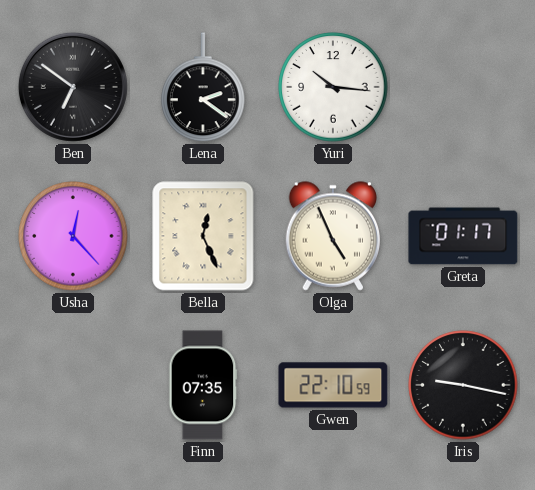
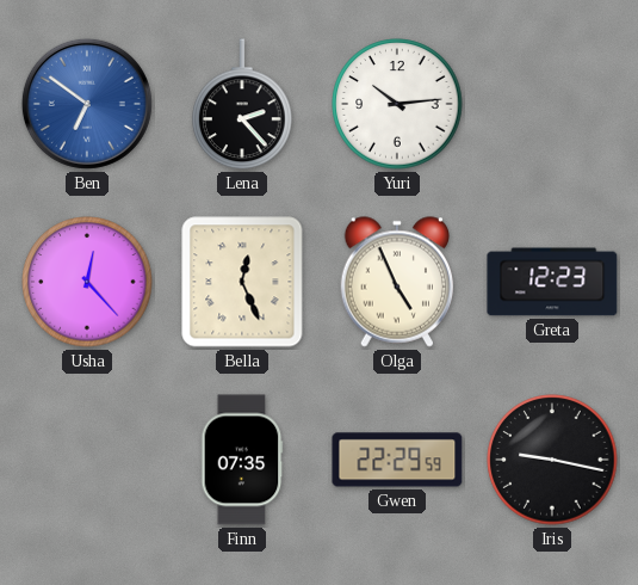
Ben dial: black -> blue (87, 104)
Lena: 2:21 -> 2:23 (242, 105)
Yuri: 10:16 -> 10:14 (397, 104)
Greta: 01:17 -> 12:23 (552, 282)
Gwen: 22:10 -> 22:29 (397, 460)
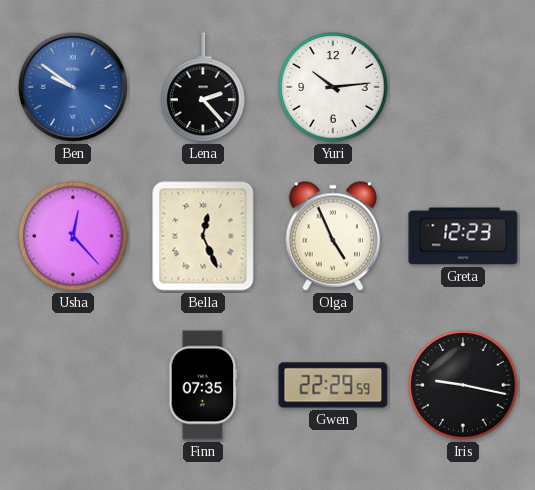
Ben: 6:51 -> 9:51 (73, 87)
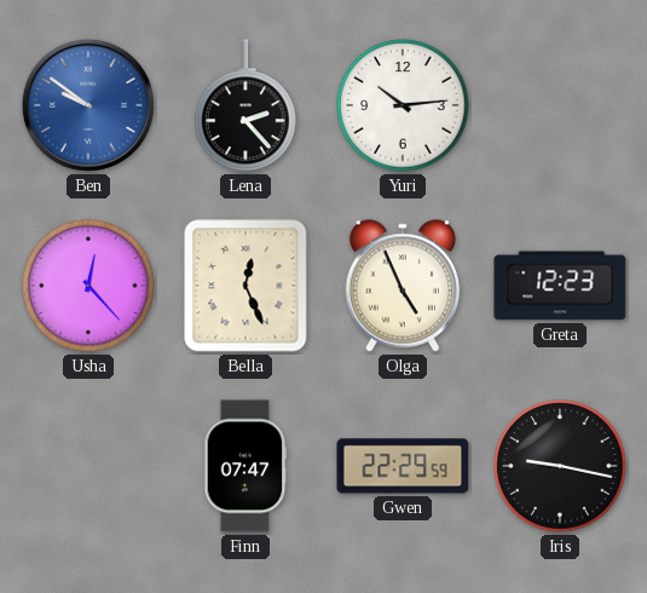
Finn: 07:35 -> 07:47 (245, 466)
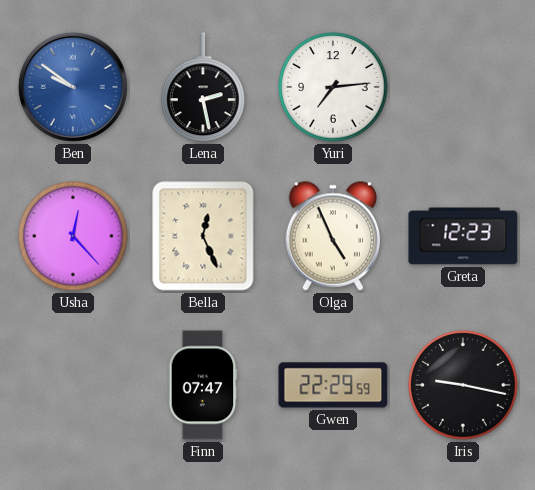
Lena: 2:23 -> 2:28 (203, 88)
Yuri: 10:14 -> 7:14 (333, 87)
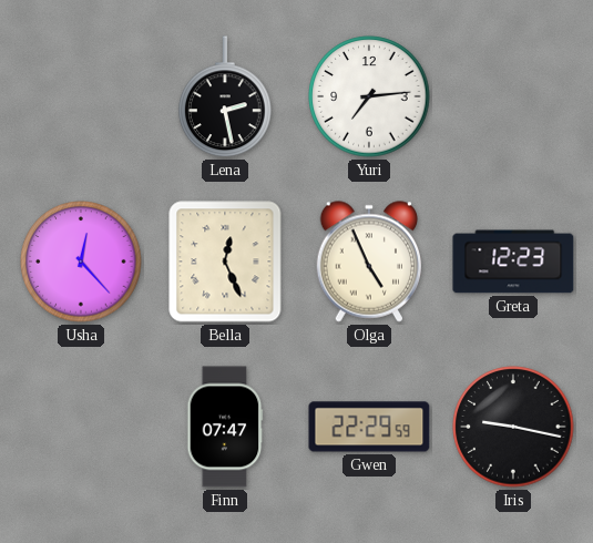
Ben: 9:51 -> none (73, 87)
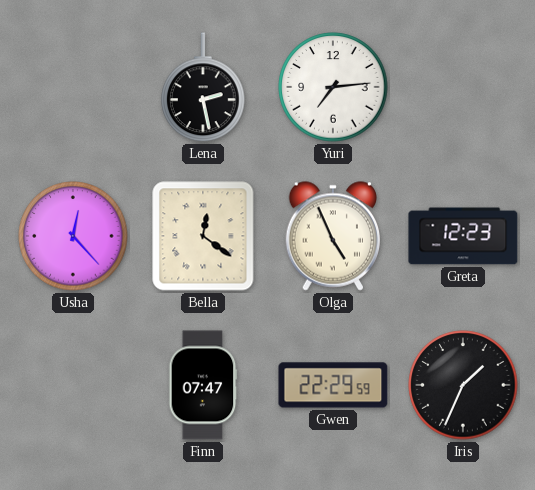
Bella: 12:26 -> 12:21 (203, 236)
Iris: 9:17 -> 1:34 (463, 385)
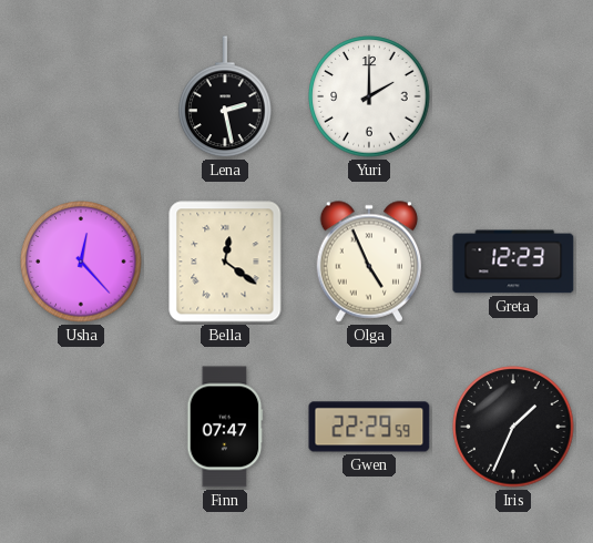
Yuri: 7:14 -> 2:00 (369, 96)
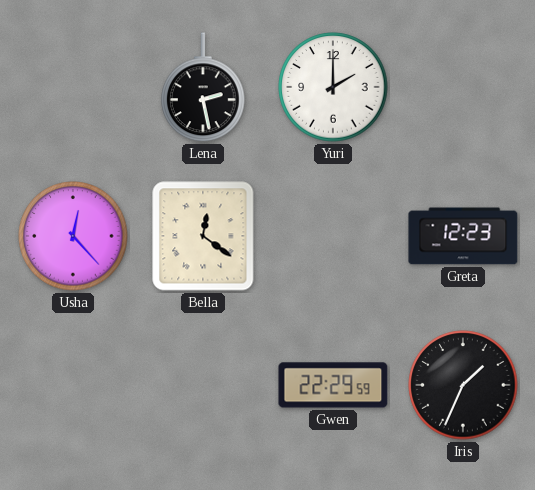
Olga: 4:56 -> none (369, 262)
Finn: 07:47 -> none (225, 427)
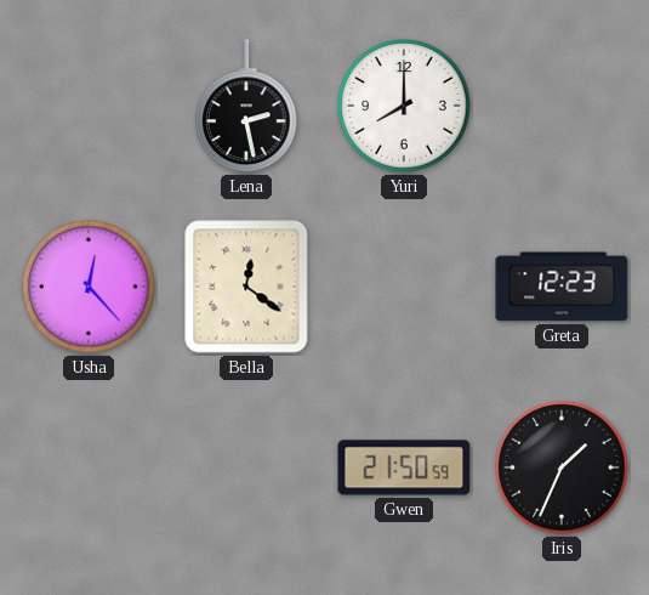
Yuri: 2:00 -> 8:00 (404, 106)
Gwen: 22:29 -> 21:50 (404, 467)
